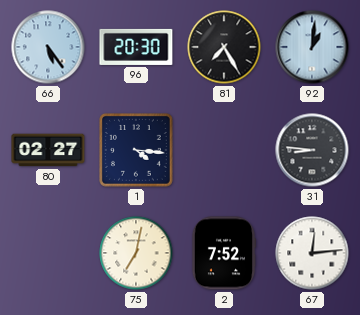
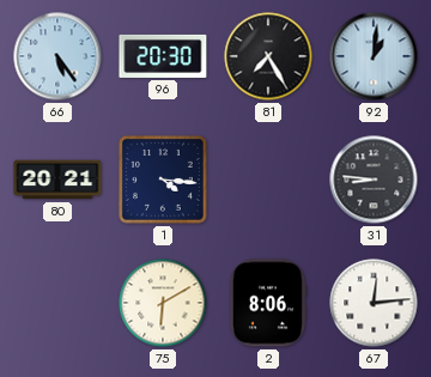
80: 02:27 -> 20:21 (57, 180)
75: 7:02 -> 6:10 (163, 303)
2: 7:52 -> 8:06 (268, 303)
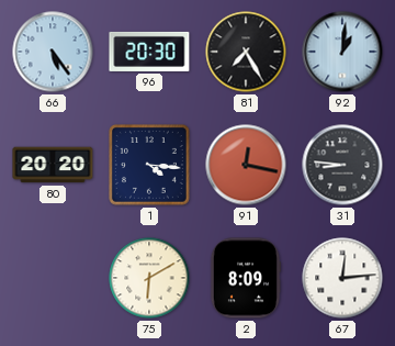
80: 20:21 -> 20:20 (53, 165)
91: none -> 12:17 (246, 165)
2: 8:06 -> 8:09 (246, 278)
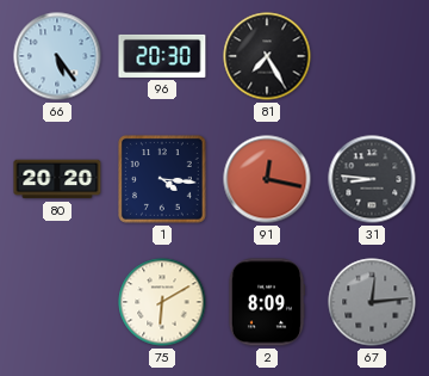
92: 1:01 -> none (342, 52)
67 dial: white -> grey (372, 302)
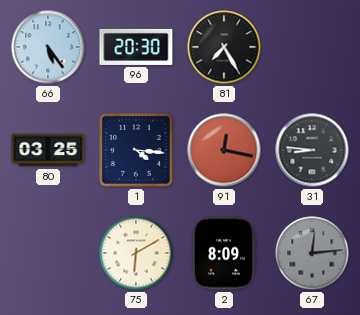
80: 20:20 -> 03:25 (48, 150)
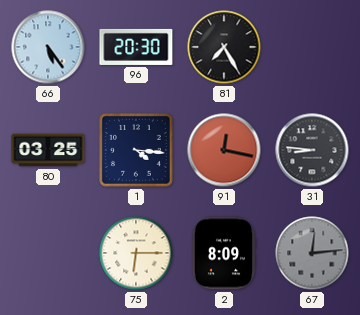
75: 6:10 -> 6:15 (136, 253)
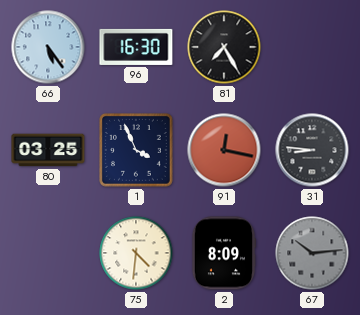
96: 20:30 -> 16:30 (136, 47)
1: 4:16 -> 3:56 (137, 151)
75: 6:15 -> 4:31 (136, 253)
67: 12:14 -> 10:14 (312, 253)
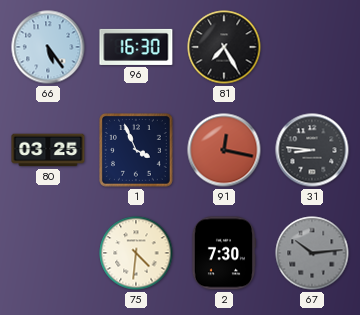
2: 8:09 -> 7:30 (224, 253)
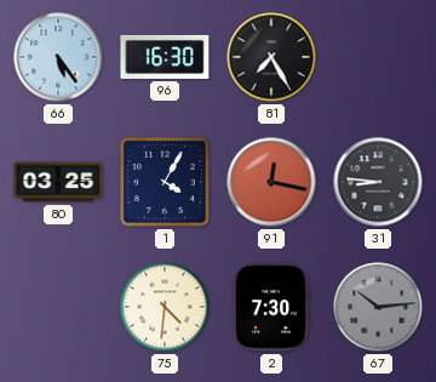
1: 3:56 -> 4:05 (166, 183)
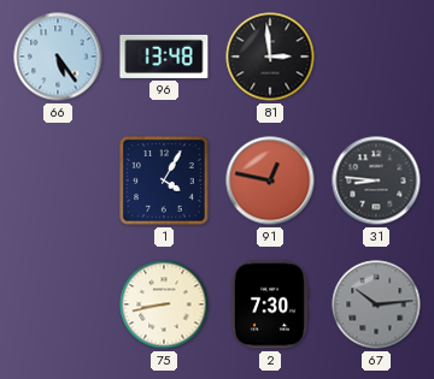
96: 16:30 -> 13:48 (164, 57)
81: 7:25 -> 2:59 (270, 57)
80: 03:25 -> none (58, 182)
91: 12:17 -> 12:47 (270, 180)
75: 4:31 -> 8:43 (164, 304)
